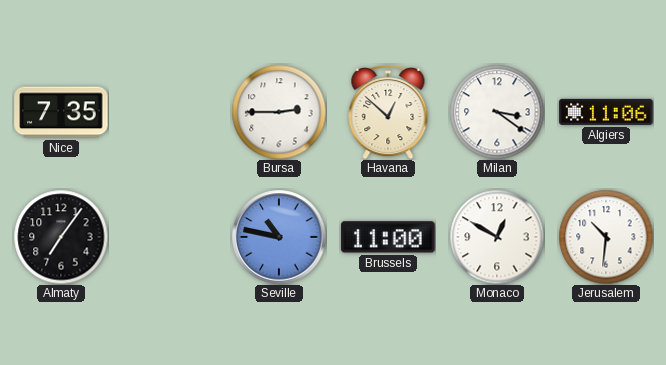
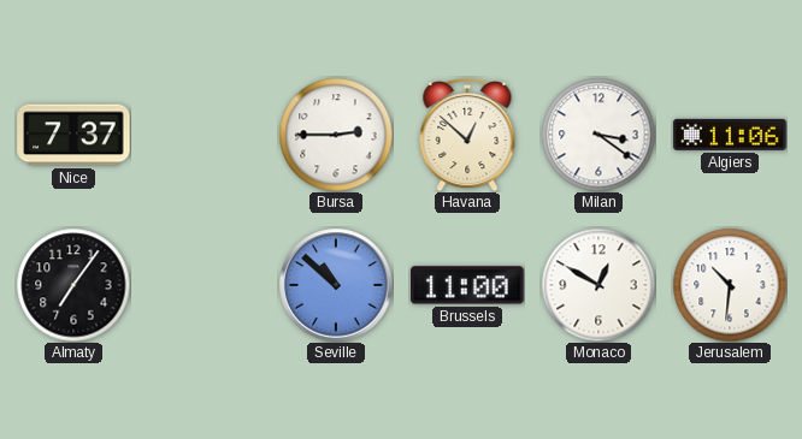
Nice: 7:35 -> 7:37 (73, 135)
Seville: 10:47 -> 10:52 (336, 285)
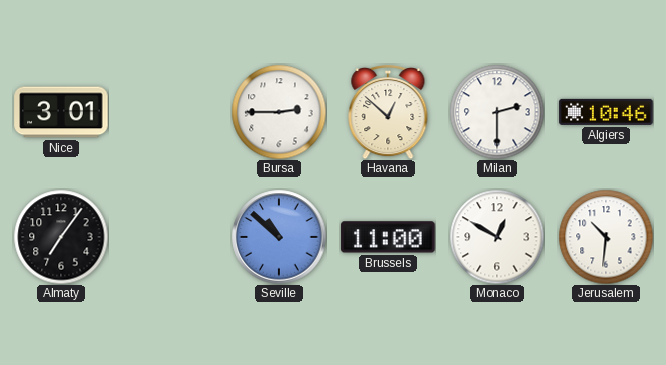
Nice: 7:37 -> 3:01 (61, 112)
Milan: 3:21 -> 2:30 (497, 112)
Algiers: 11:06 -> 10:46 (606, 112)
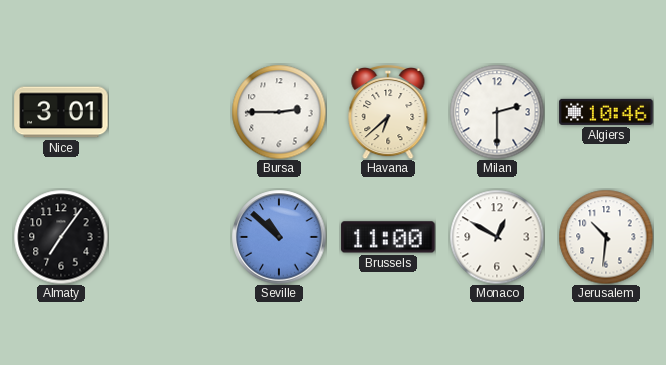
Havana: 12:52 -> 6:38 (388, 112)
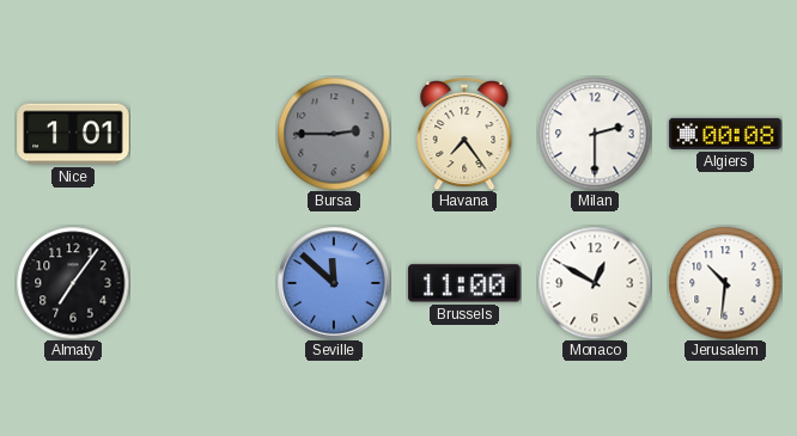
Nice: 3:01 -> 1:01 (73, 134)
Bursa dial: white -> grey (334, 134)
Havana: 6:38 -> 7:24 (464, 134)
Algiers: 10:46 -> 00:08 (725, 134)
Seville: 10:52 -> 11:52 (334, 283)
